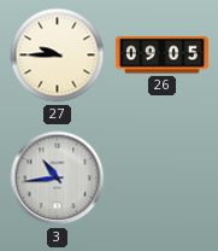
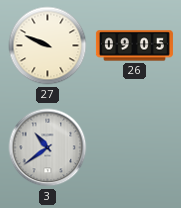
27: 9:45 -> 9:49 (48, 46)
3: 10:44 -> 10:39 (48, 148)
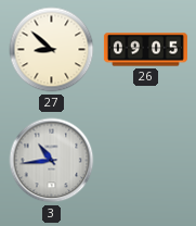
27: 9:49 -> 8:52 (52, 50)
3: 10:39 -> 10:44 (52, 161)
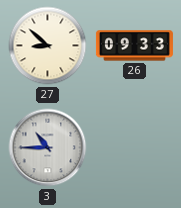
26: 09:05 -> 09:33 (134, 46)
3: 10:44 -> 10:45 (48, 148)
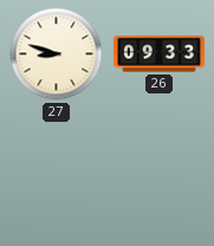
27: 8:52 -> 8:48 (57, 54)
3: 10:45 -> none (48, 148)
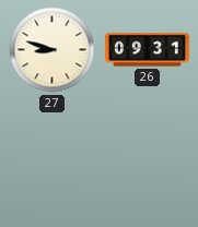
26: 09:33 -> 09:31 (147, 50)
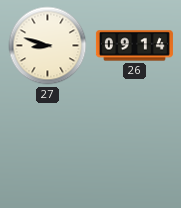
26: 09:31 -> 09:14 (134, 46)
